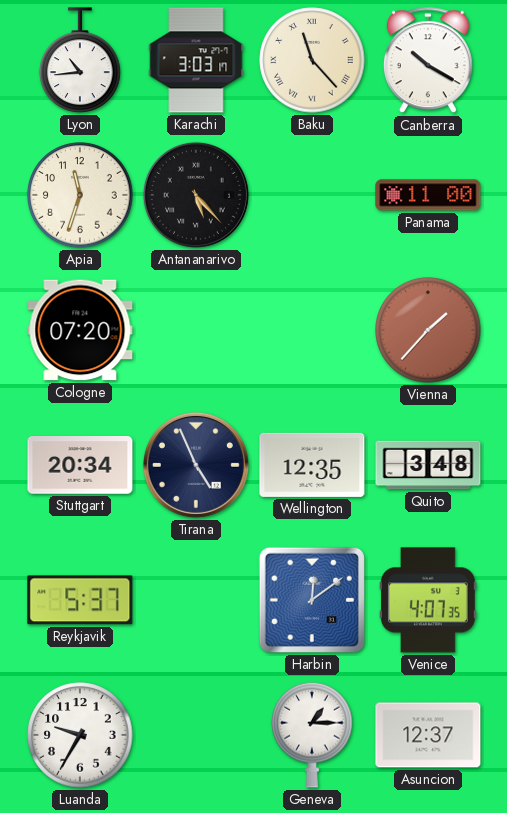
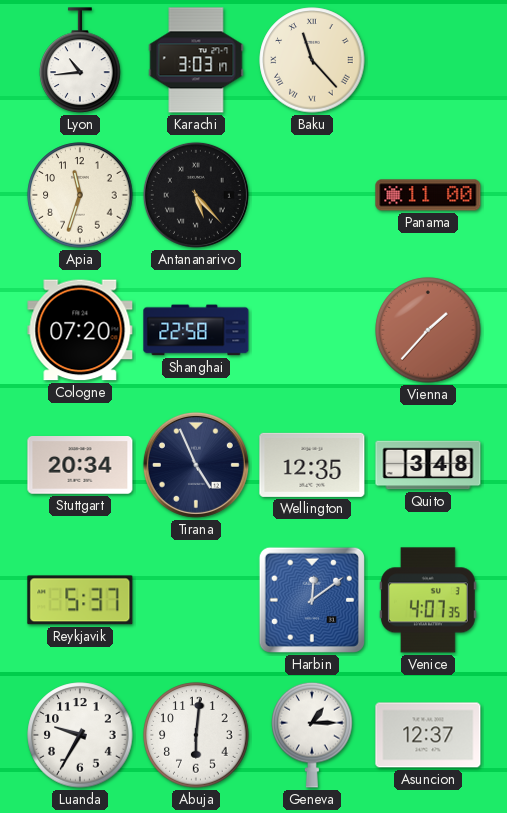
Canberra: 10:20 -> none (428, 61)
Shanghai: none -> 22:58 (196, 330)
Abuja: none -> 6:01 (196, 735)
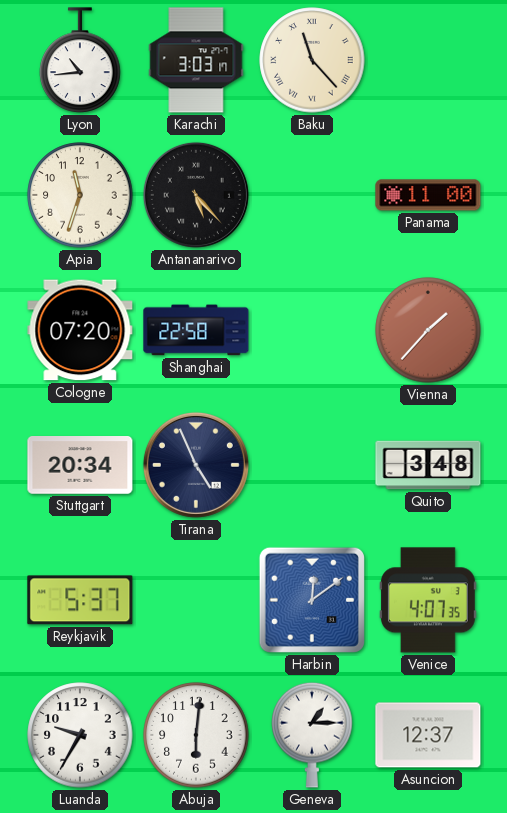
Wellington: 12:35 -> none (312, 465)
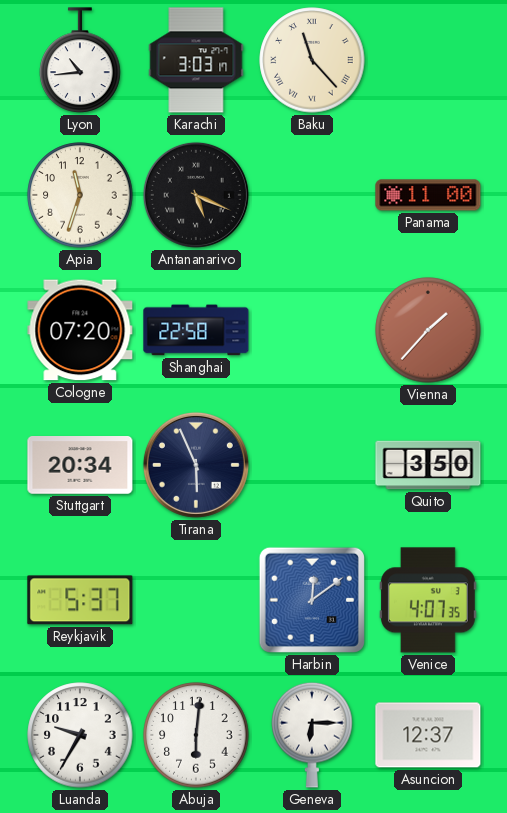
Antananarivo: 5:23 -> 5:19 (196, 195)
Tirana: 4:56 -> 5:56 (196, 465)
Quito: 3:48 -> 3:50 (428, 465)
Geneva: 1:15 -> 6:15 (312, 735)
